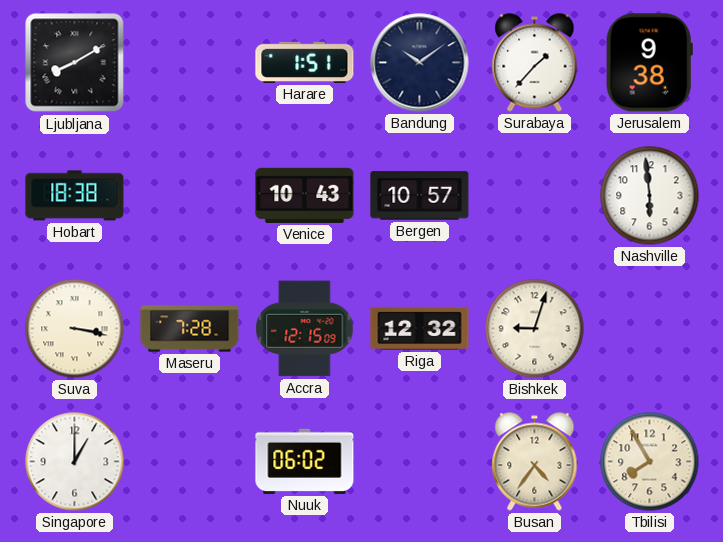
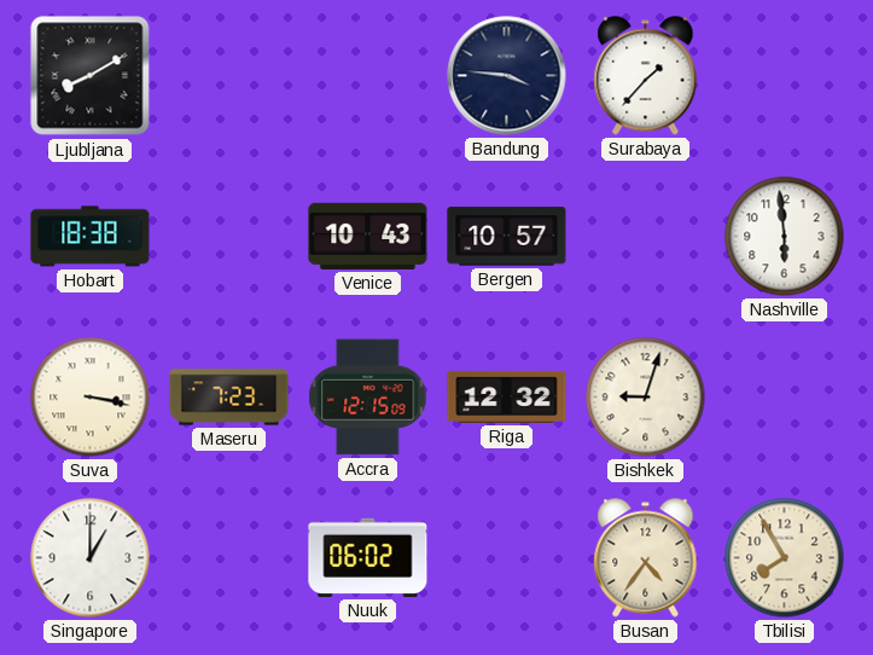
Harare: 1:51 -> none (305, 62)
Bandung: 10:09 -> 3:46 (507, 76)
Jerusalem: 9:38 -> none (649, 63)
Maseru: 7:28 -> 7:23 (229, 398)
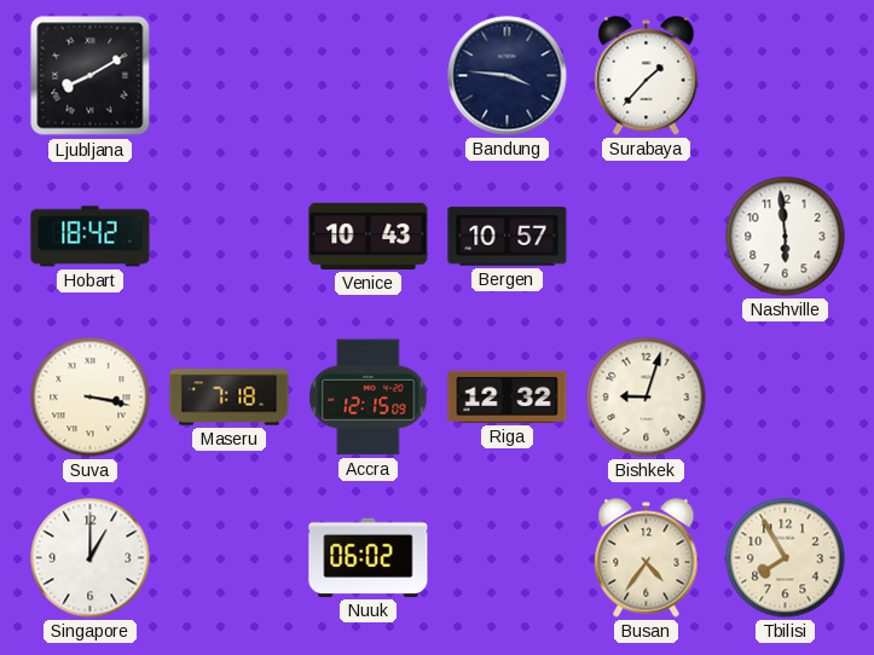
Hobart: 18:38 -> 18:42 (91, 237)
Maseru: 7:23 -> 7:18 (230, 398)
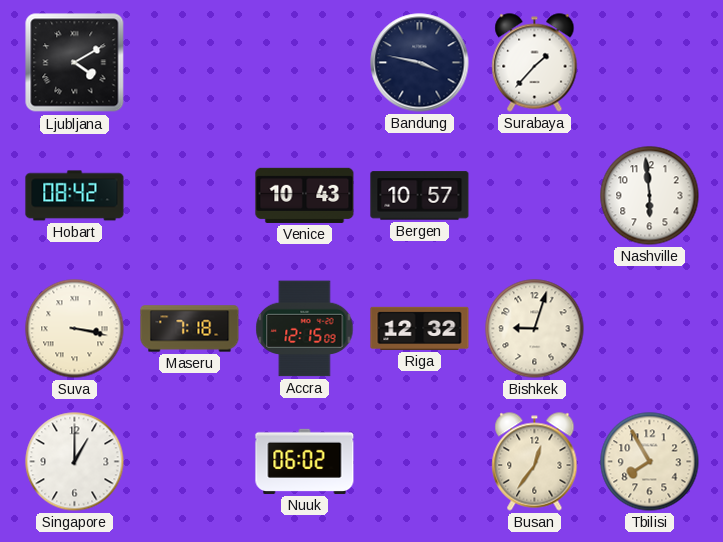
Ljubljana: 8:10 -> 4:10 (75, 63)
Bandung: 3:46 -> 3:47 (420, 63)
Hobart: 18:42 -> 08:42 (75, 196)
Busan: 4:36 -> 12:36 (535, 462)
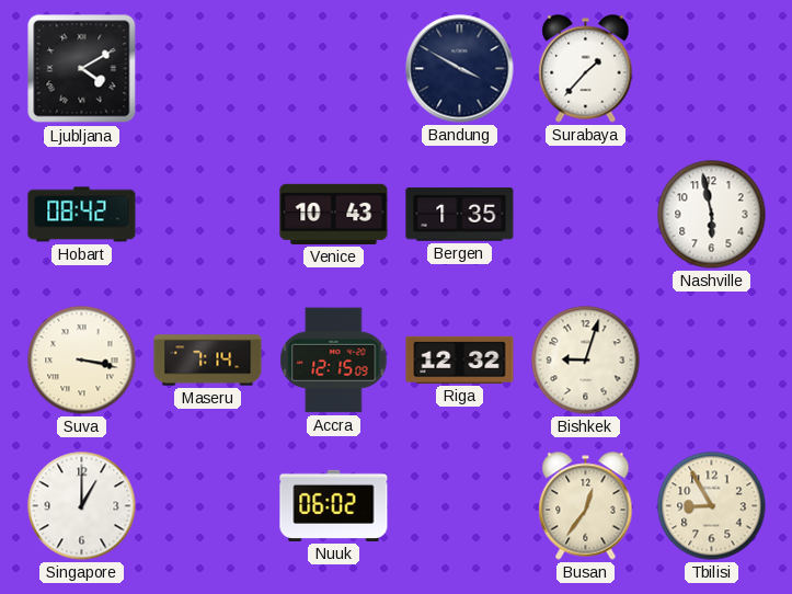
Bandung: 3:47 -> 3:50 (460, 69)
Bergen: 10:57 -> 1:35 (460, 215)
Nashville: 5:59 -> 5:58 (712, 215)
Maseru: 7:18 -> 7:14 (208, 361)
Tbilisi: 7:55 -> 8:55 (712, 506)
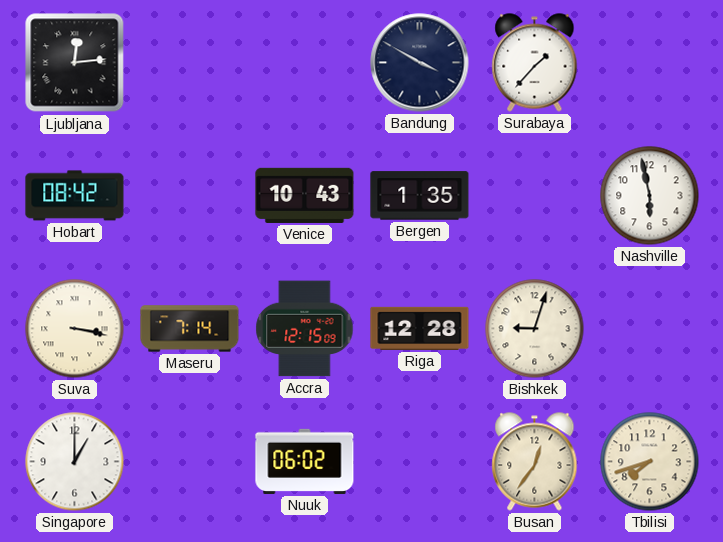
Ljubljana: 4:10 -> 12:14 (75, 63)
Riga: 12:32 -> 12:28 (420, 328)
Tbilisi: 8:55 -> 7:42 (650, 462)
